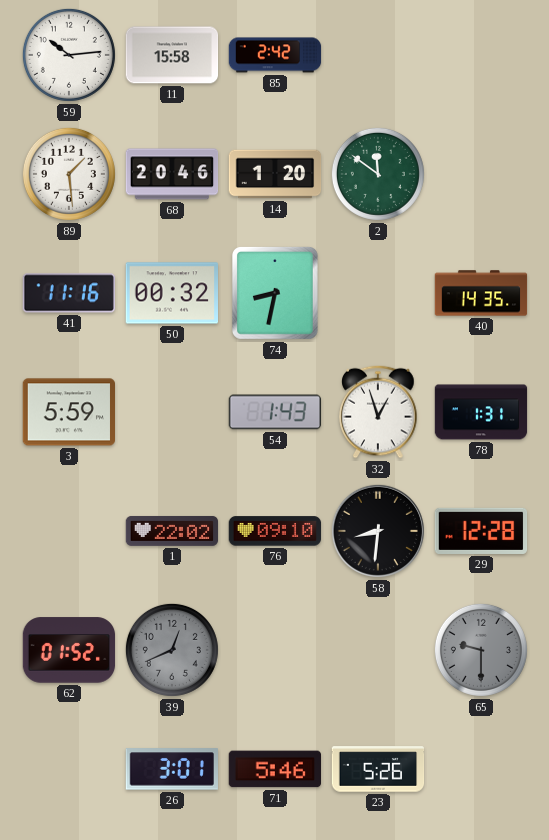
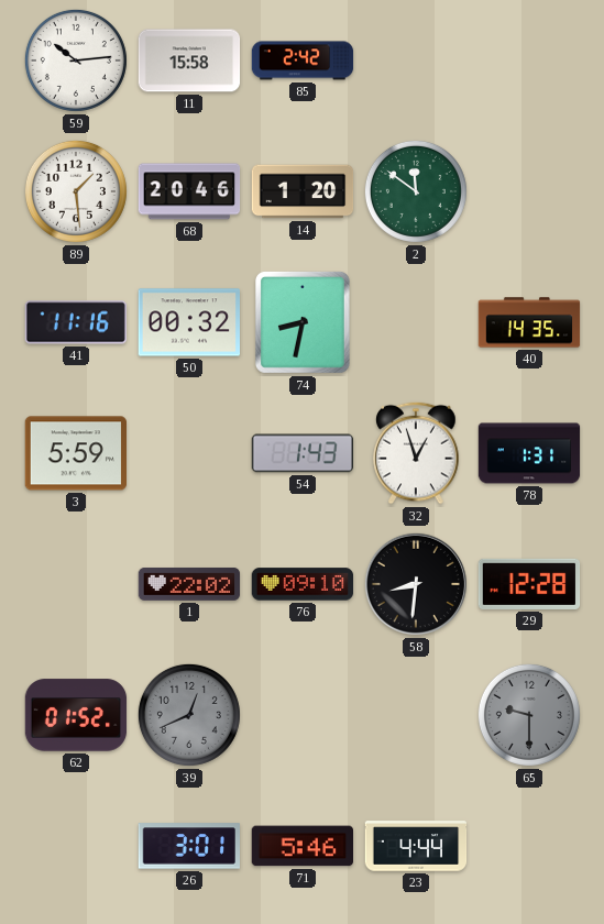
23: 5:26 -> 4:44 (416, 846)
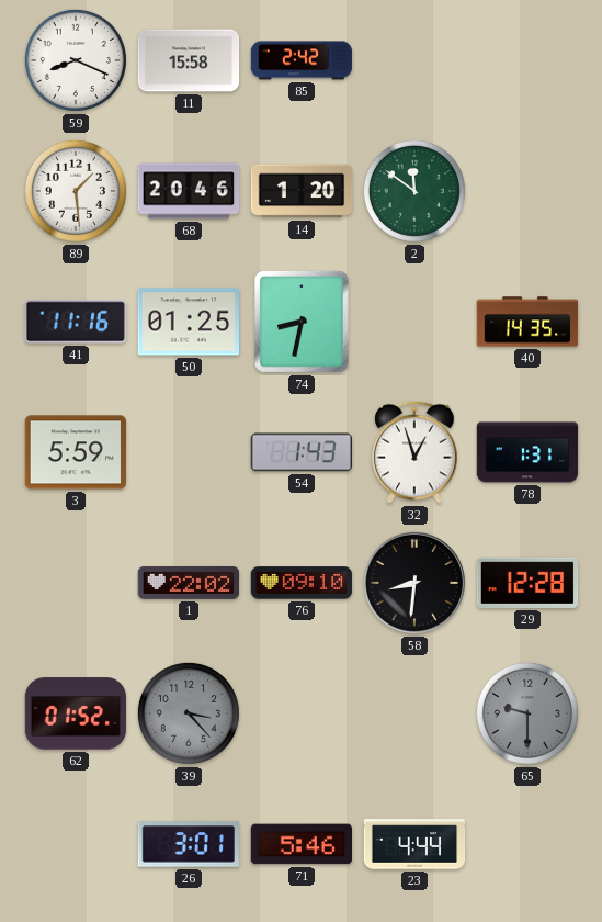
59: 10:14 -> 8:19 (76, 60)
50: 00:32 -> 01:25 (188, 322)
39: 12:41 -> 3:23 (189, 713)
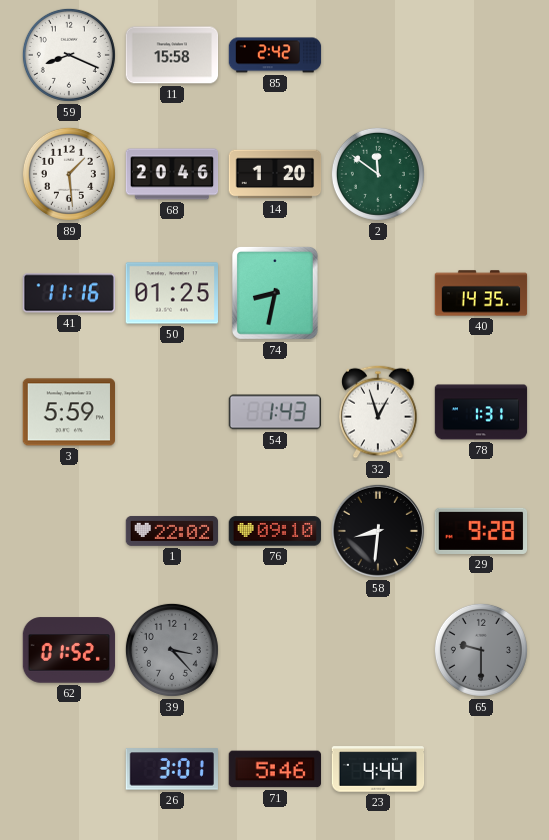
29: 12:28 -> 9:28 (481, 531)
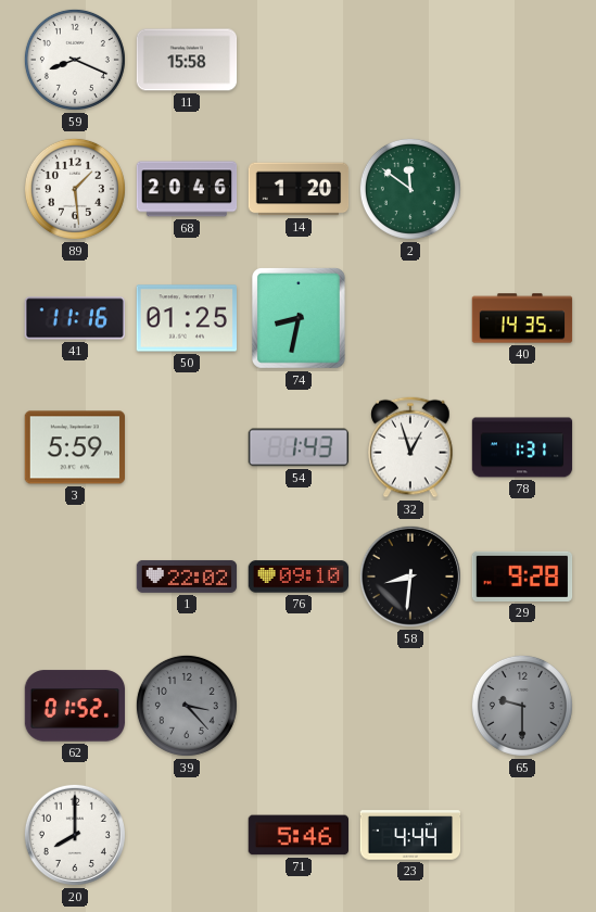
85: 2:42 -> none (275, 55)
20: none -> 8:00 (75, 835)
26: 3:01 -> none (171, 769)
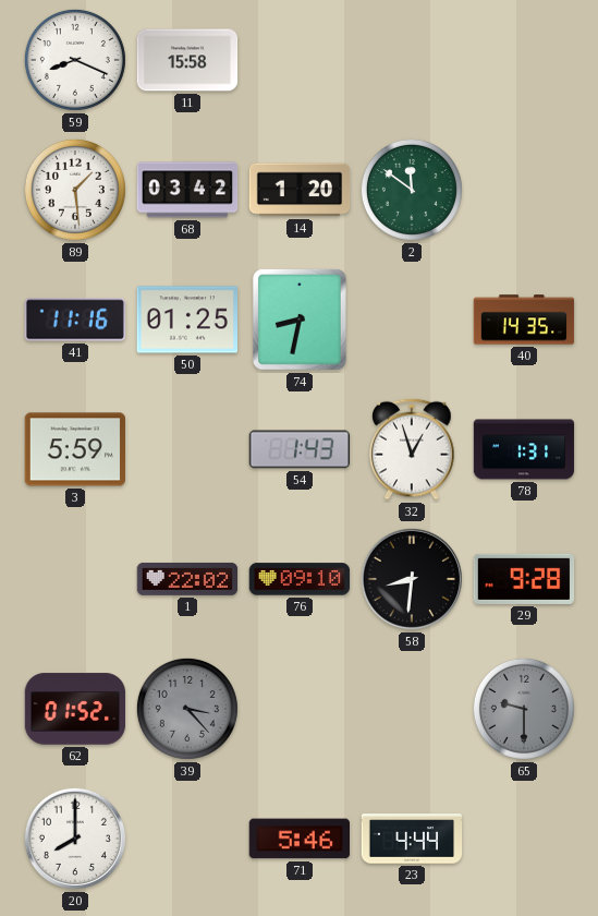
68: 20:46 -> 03:42 (187, 190)
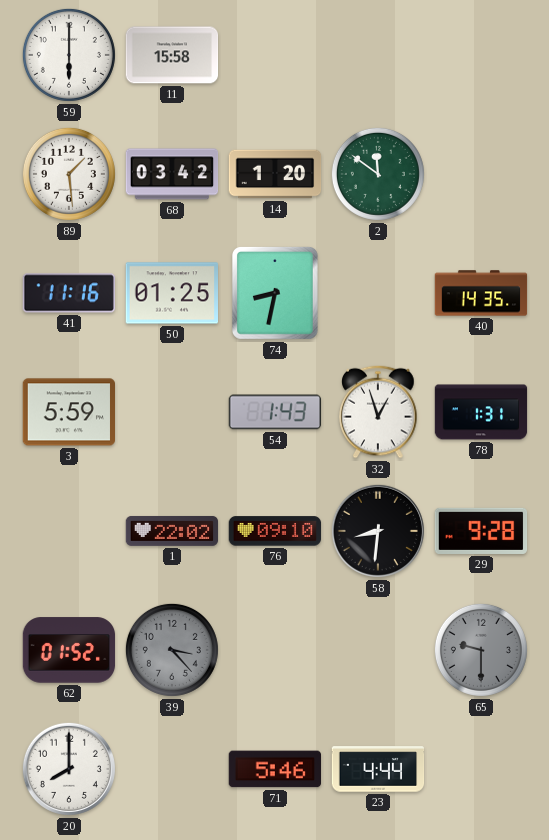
59: 8:19 -> 6:00 (69, 55)
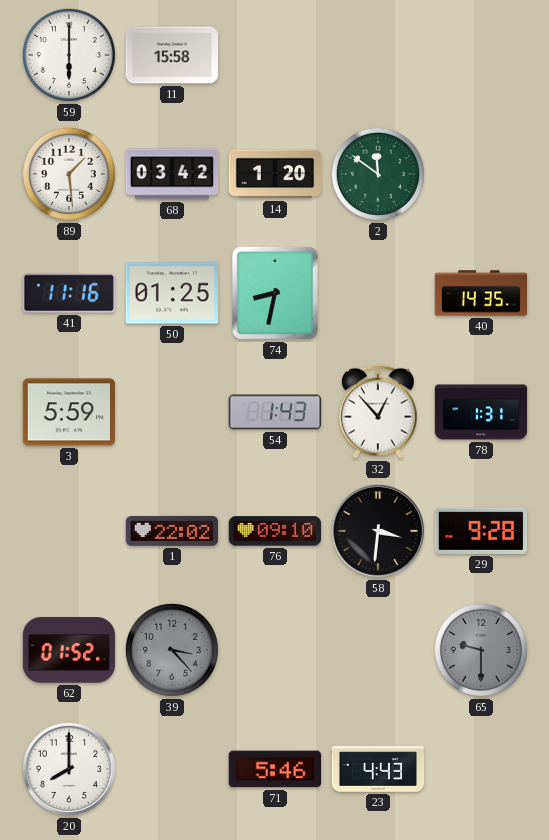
32: 12:57 -> 12:53 (378, 412)
58: 8:31 -> 3:31 (378, 531)
23: 4:44 -> 4:43 (378, 769)
